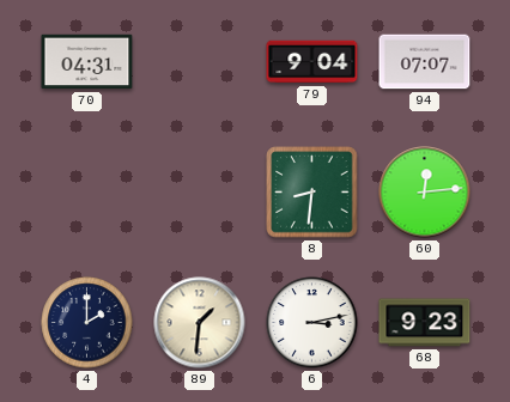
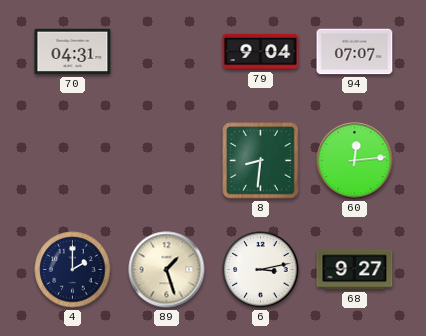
89: 1:31 -> 1:27 (167, 270)
68: 9:23 -> 9:27 (355, 270)
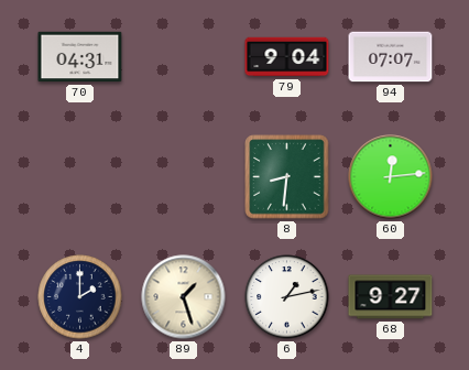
6: 3:13 -> 1:13 (287, 297)
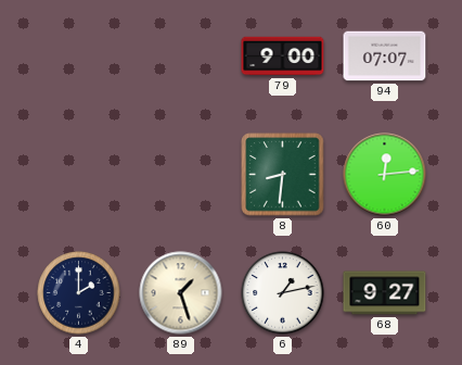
70: 04:31 -> none (80, 57)
79: 9:04 -> 9:00 (283, 56)
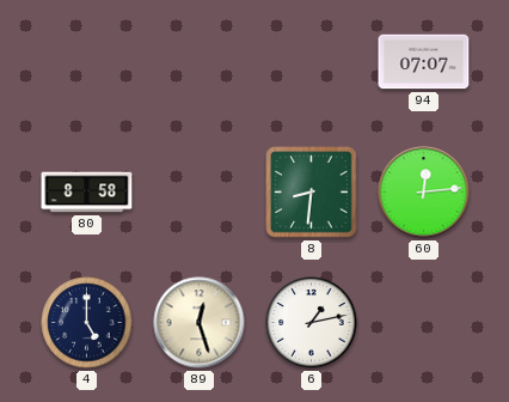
79: 9:00 -> none (283, 56)
80: none -> 8:58 (87, 193)
4: 2:00 -> 5:00 (87, 323)
89: 1:27 -> 12:27 (200, 323)
68: 9:27 -> none (385, 293)
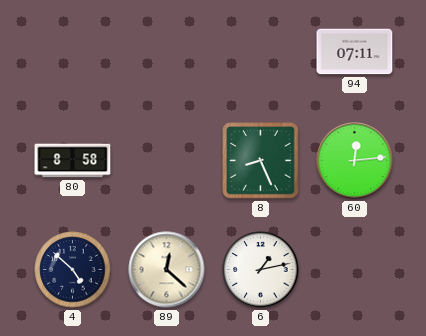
94: 07:07 -> 07:11 (355, 52)
8: 8:31 -> 8:26 (261, 161)
4: 5:00 -> 4:52 (73, 270)
89: 12:27 -> 12:22 (167, 270)
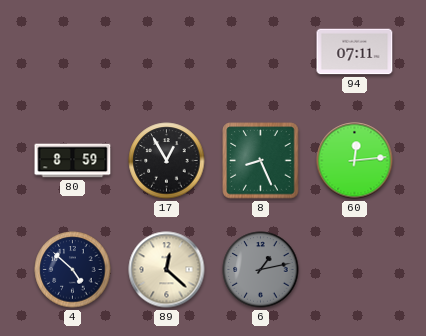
80: 8:58 -> 8:59 (73, 161)
17: none -> 12:55 (167, 161)
6 dial: white -> grey (261, 270)
